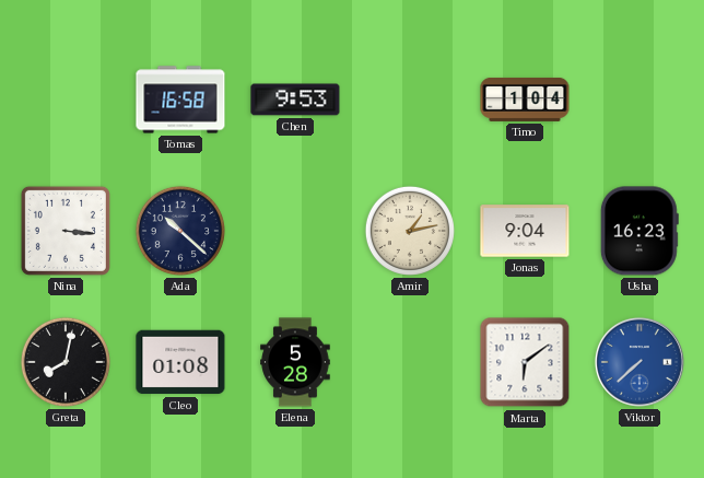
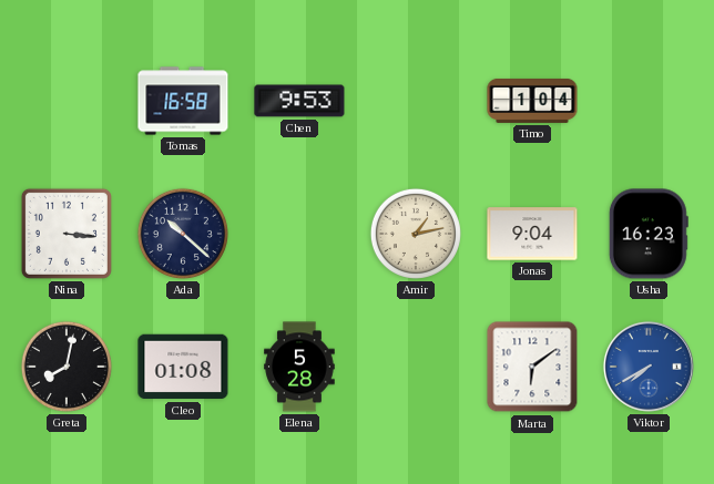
Viktor: 7:38 -> 7:40 (649, 367)
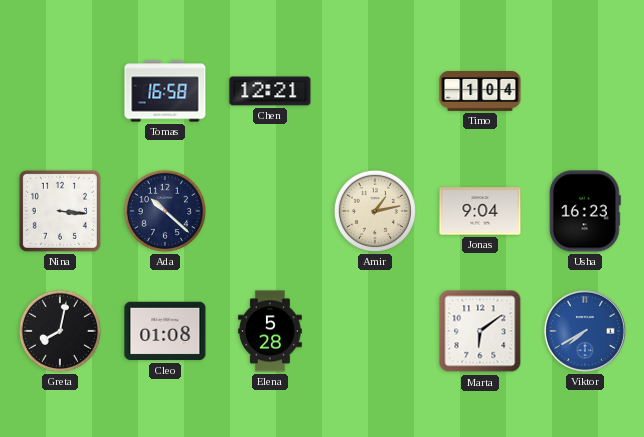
Chen: 9:53 -> 12:21 (270, 91)
